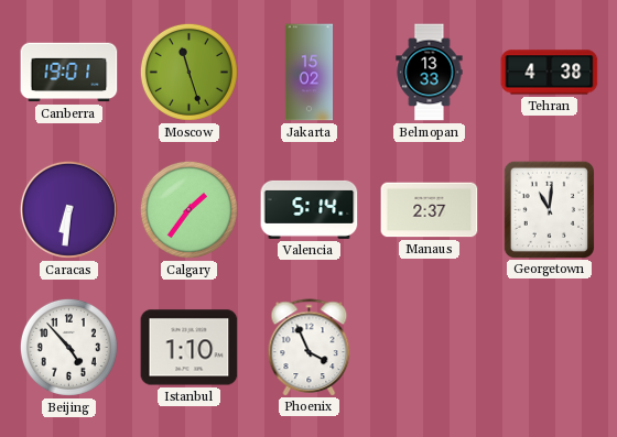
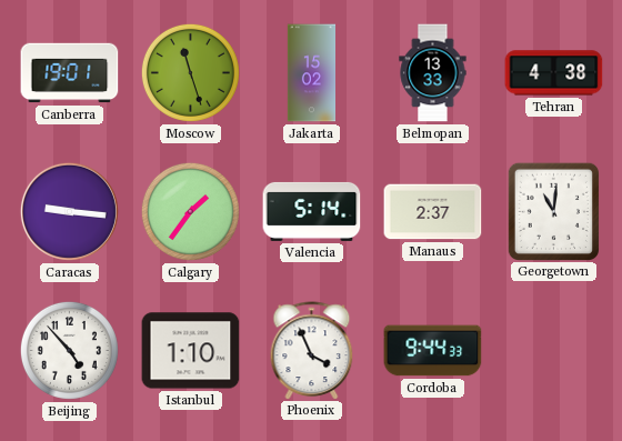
Caracas: 6:31 -> 9:16 (69, 211)
Cordoba: none -> 9:44 (433, 351)
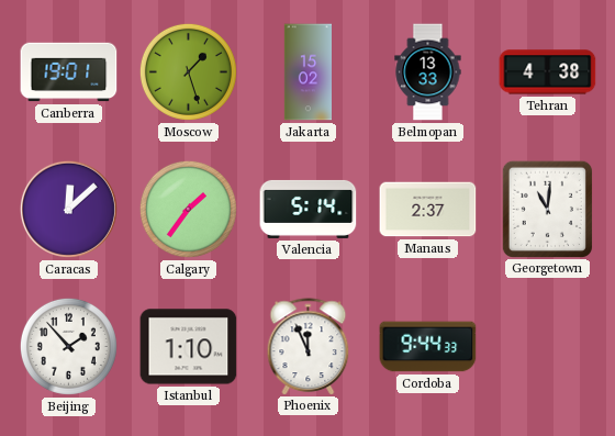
Moscow: 11:27 -> 1:27 (188, 71)
Caracas: 9:16 -> 12:08 (68, 209)
Beijing: 4:53 -> 1:53 (68, 346)
Phoenix: 3:56 -> 11:56 (309, 346)
